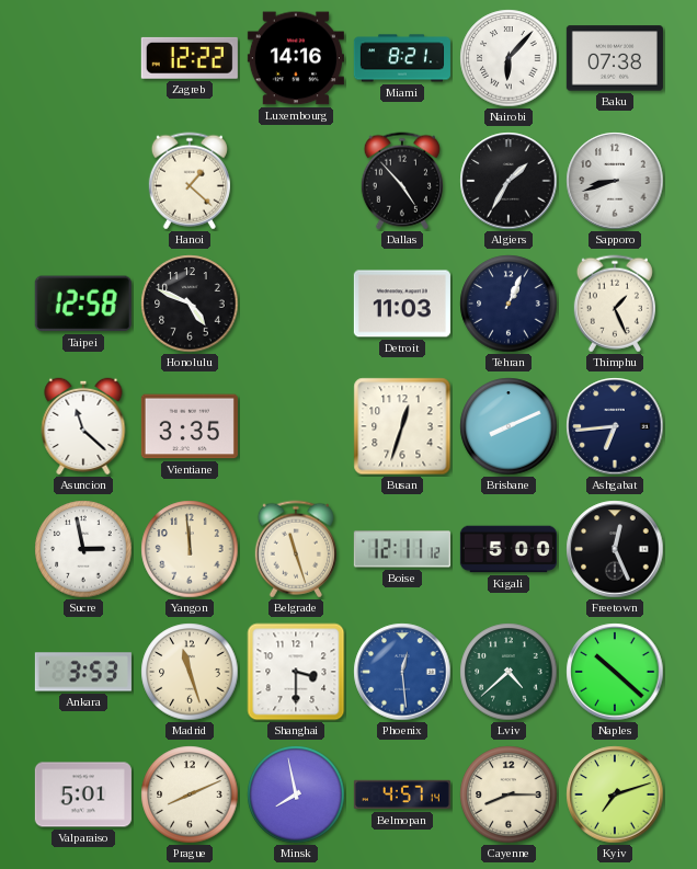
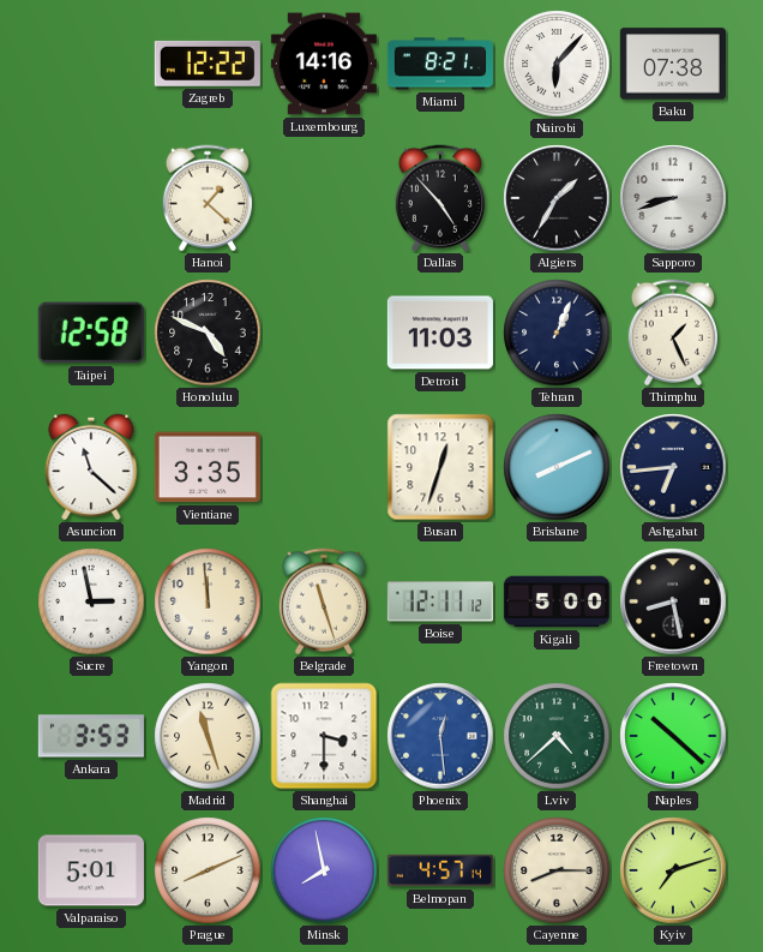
Freetown: 12:26 -> 8:28 (673, 601)
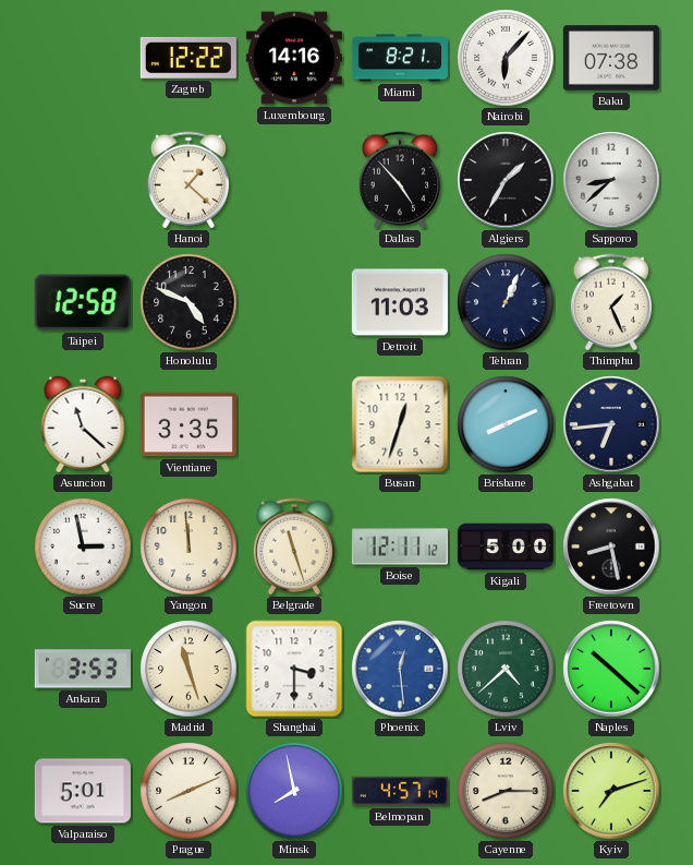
Sapporo: 8:42 -> 8:38 (611, 180)
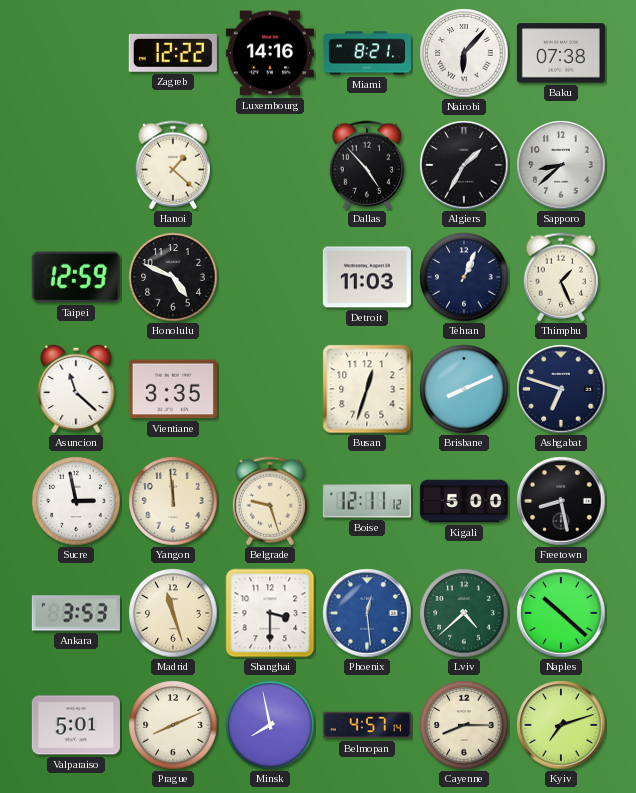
Taipei: 12:58 -> 12:59 (76, 277)
Ashgabat: 6:44 -> 6:48 (561, 389)
Belgrade: 11:27 -> 9:27 (270, 501)
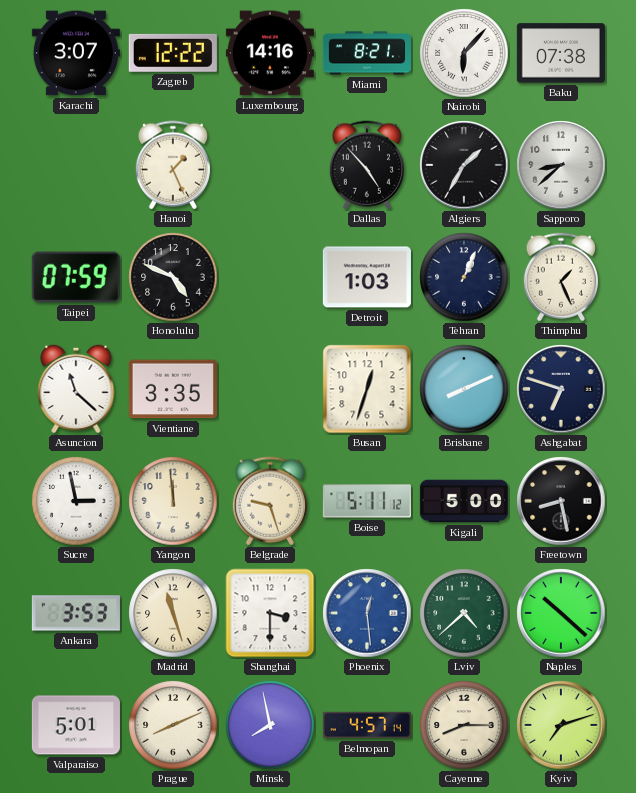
Karachi: none -> 3:07 (76, 53)
Hanoi: 1:22 -> 1:26 (173, 165)
Taipei: 12:59 -> 07:59 (76, 277)
Detroit: 11:03 -> 1:03 (367, 277)
Boise: 12:11 -> 5:11 (367, 501)
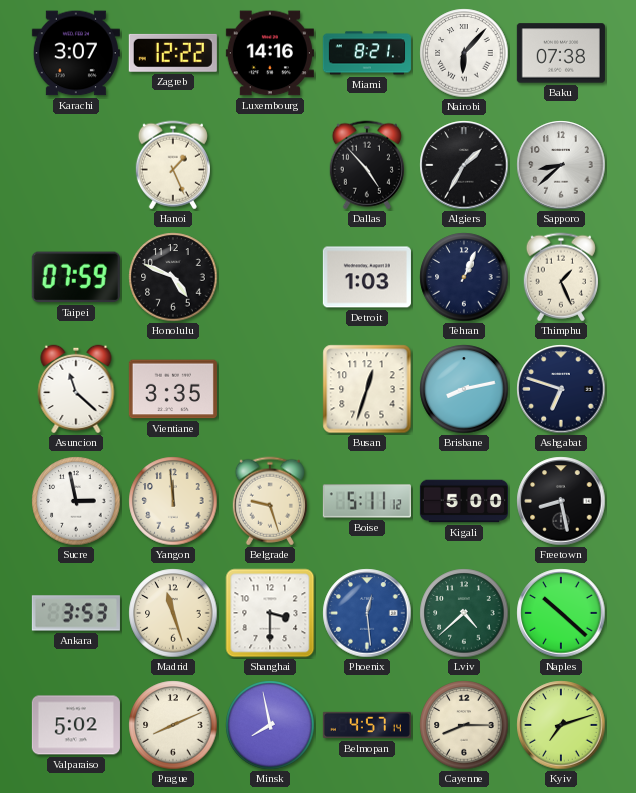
Brisbane: 8:11 -> 8:13 (464, 389)
Valparaiso: 5:01 -> 5:02 (76, 725)
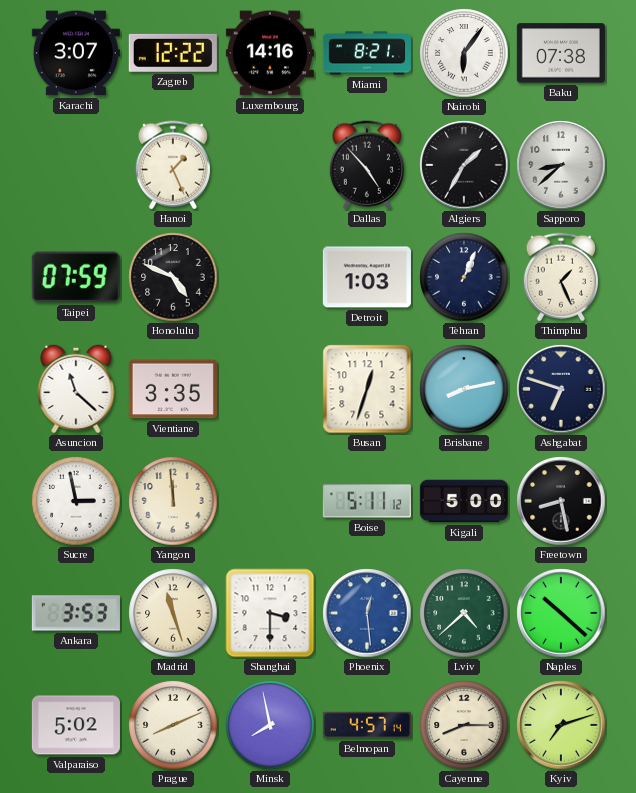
Nairobi: 6:07 -> 6:06 (464, 53)
Belgrade: 9:27 -> none (270, 501)
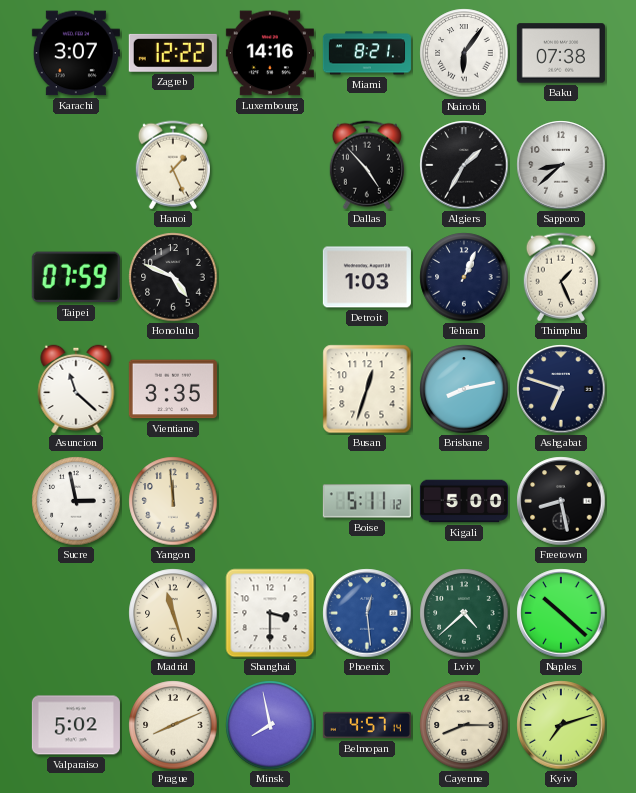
Ankara: 3:53 -> none (76, 613)
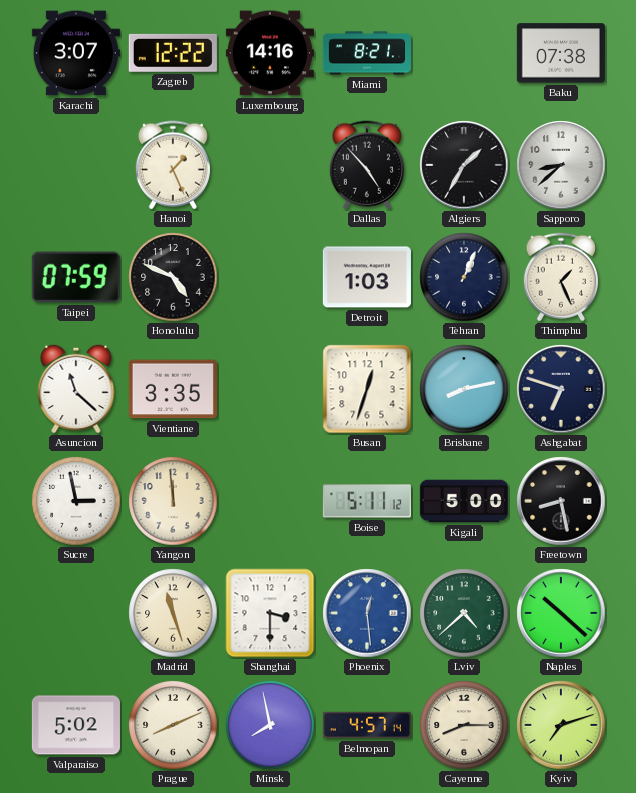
Nairobi: 6:06 -> none (464, 53)
